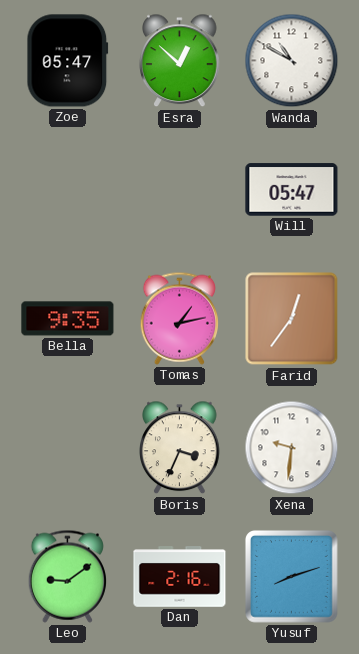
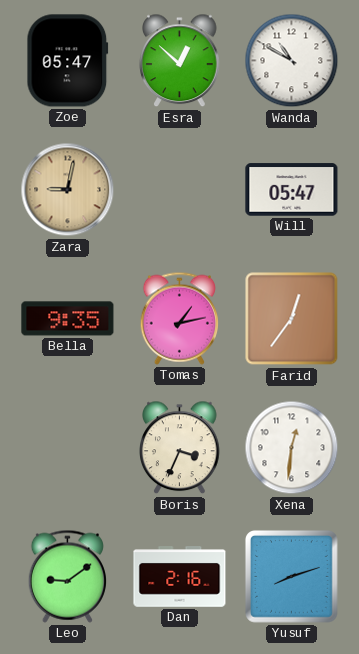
Zara: none -> 9:02 (68, 190)
Xena: 9:31 -> 12:31 (292, 448)
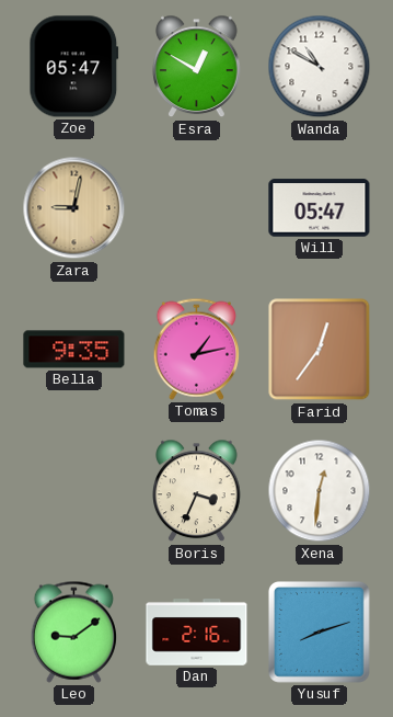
Esra: 12:52 -> 12:50 (197, 67)
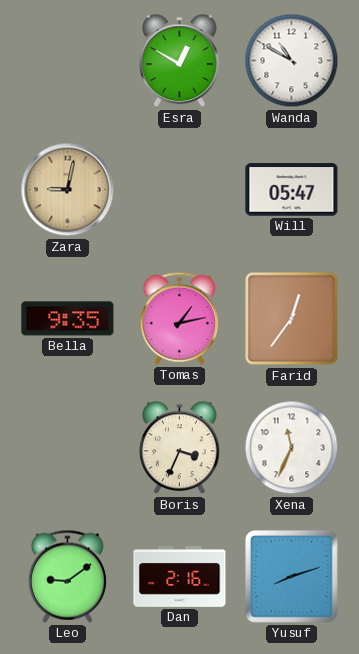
Zoe: 05:47 -> none (74, 67)
Xena: 12:31 -> 11:34 (292, 448)
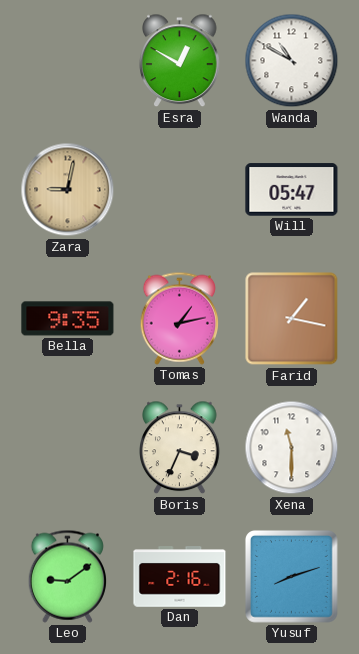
Farid: 12:36 -> 1:17 (292, 319)
Xena: 11:34 -> 11:30 (292, 448)
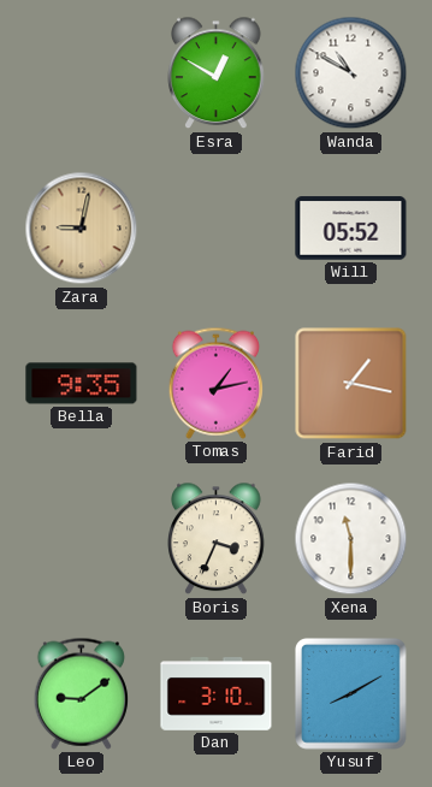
Will: 05:47 -> 05:52 (351, 229)
Dan: 2:16 -> 3:10 (217, 694)
Yusuf: 8:12 -> 8:10 (350, 693)
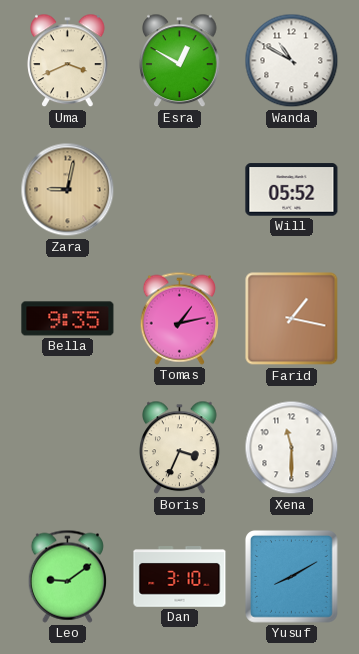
Uma: none -> 3:41 (68, 61)
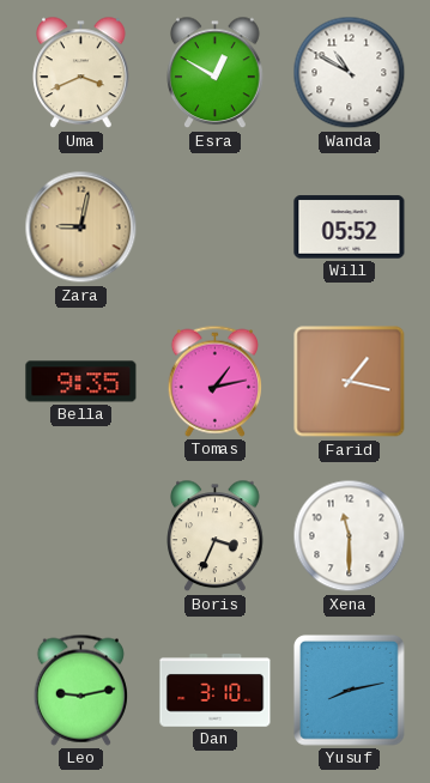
Leo: 9:09 -> 9:13 (80, 690)
Yusuf: 8:10 -> 8:13 (349, 690)
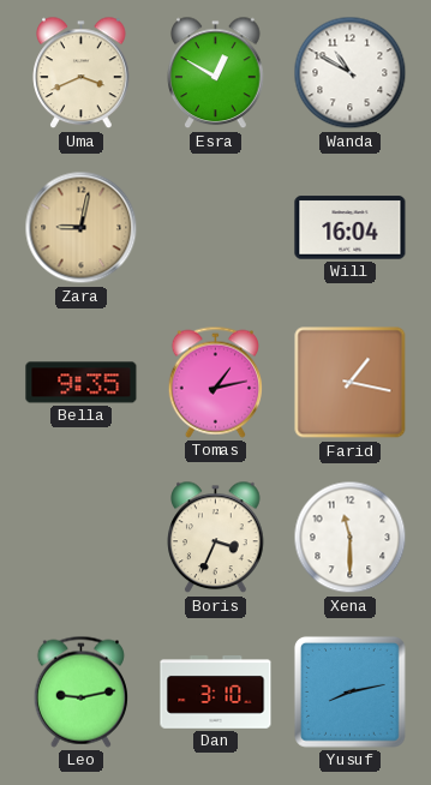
Will: 05:52 -> 16:04 (351, 228)
